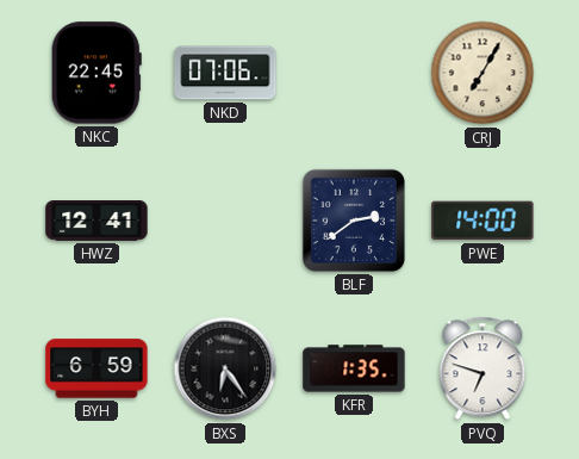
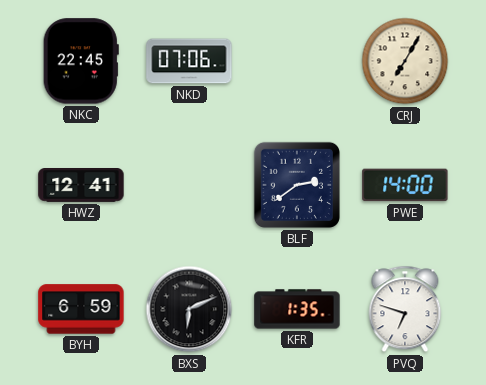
BXS: 6:24 -> 6:11 (189, 309)
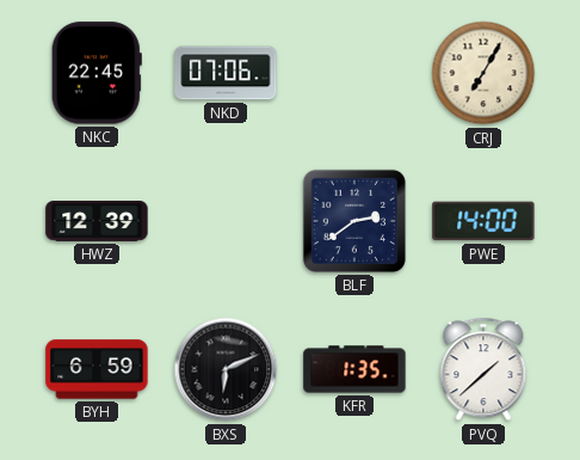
HWZ: 12:41 -> 12:39 (97, 222)
PVQ: 6:48 -> 1:38 (483, 369)
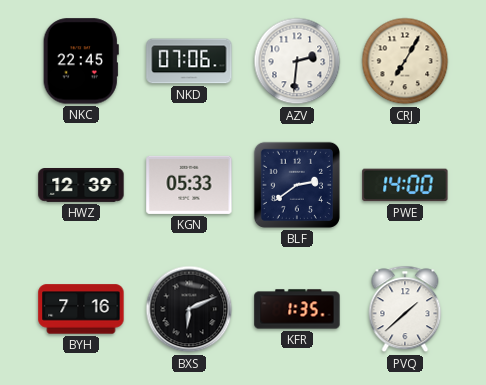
AZV: none -> 2:31 (297, 61)
KGN: none -> 05:33 (189, 185)
BYH: 6:59 -> 7:16 (81, 309)
